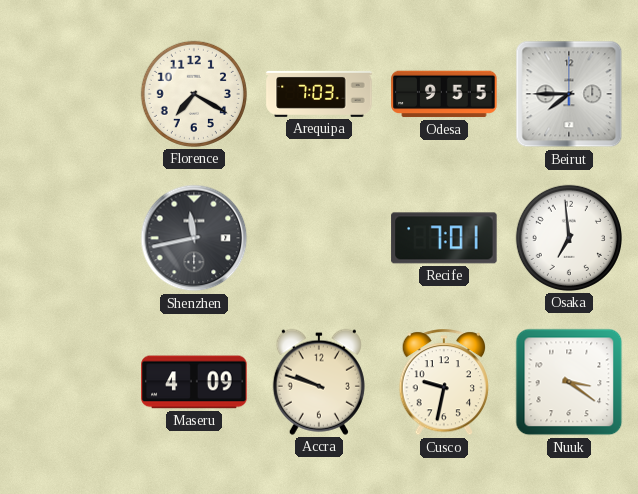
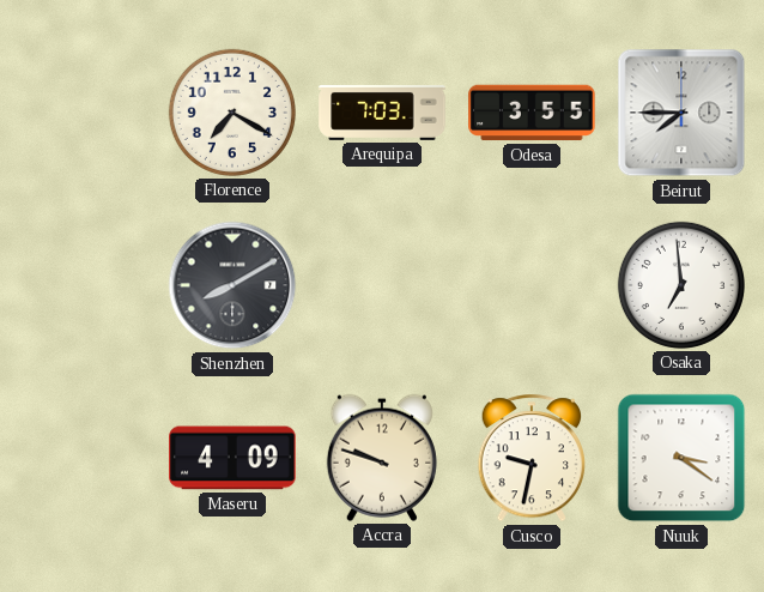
Odesa: 9:55 -> 3:55 (532, 113)
Shenzhen: 11:43 -> 8:10 (232, 285)
Recife: 7:01 -> none (444, 238)
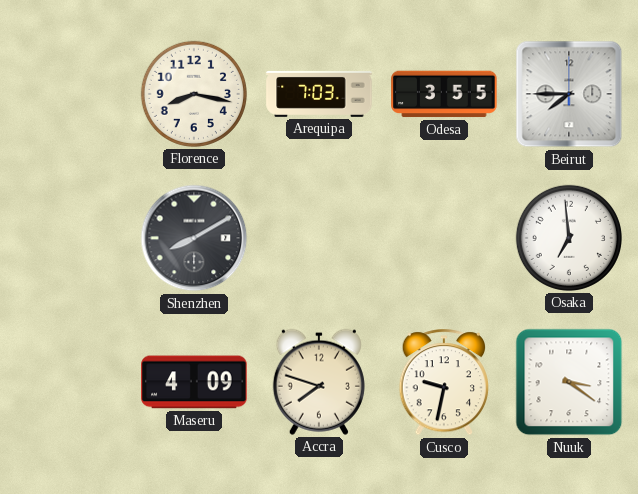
Florence: 7:20 -> 8:17 (194, 94)
Accra: 9:48 -> 7:48 (319, 382)
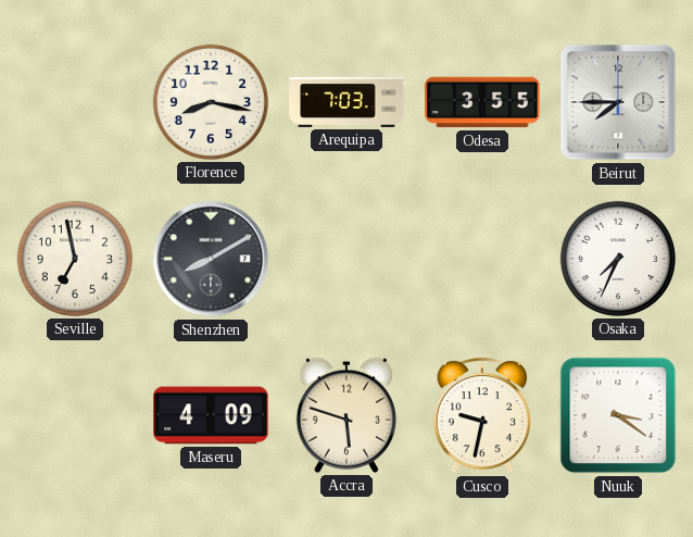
Seville: none -> 6:58 (75, 259)
Osaka: 6:59 -> 7:34 (618, 259)
Accra: 7:48 -> 5:48 (346, 415)
